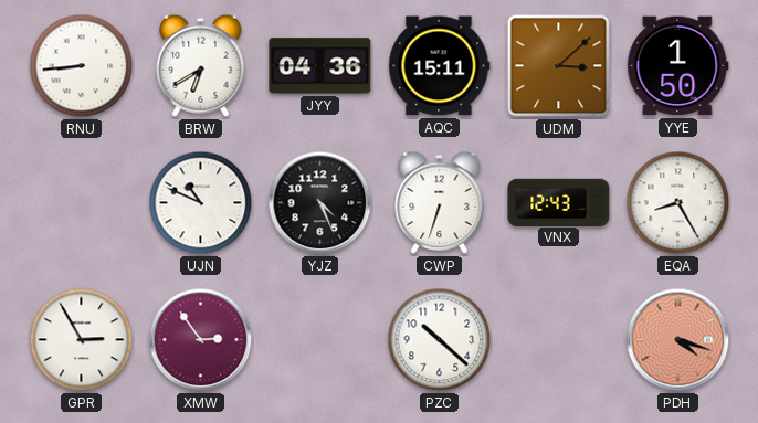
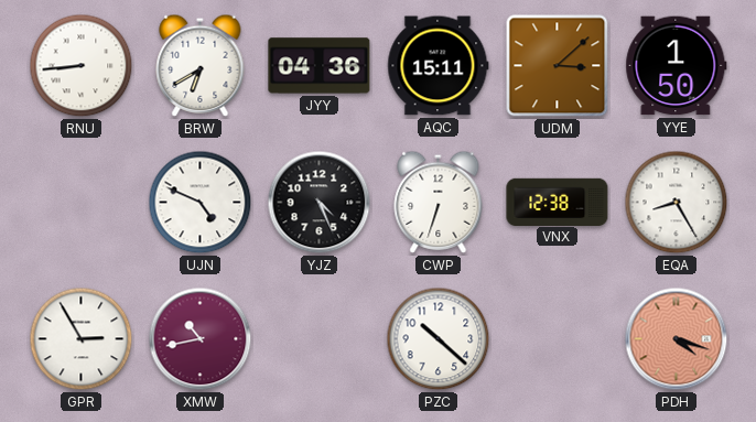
UJN: 10:49 -> 4:49 (201, 203)
VNX: 12:43 -> 12:38 (558, 202)
XMW: 2:54 -> 10:43 (201, 339)
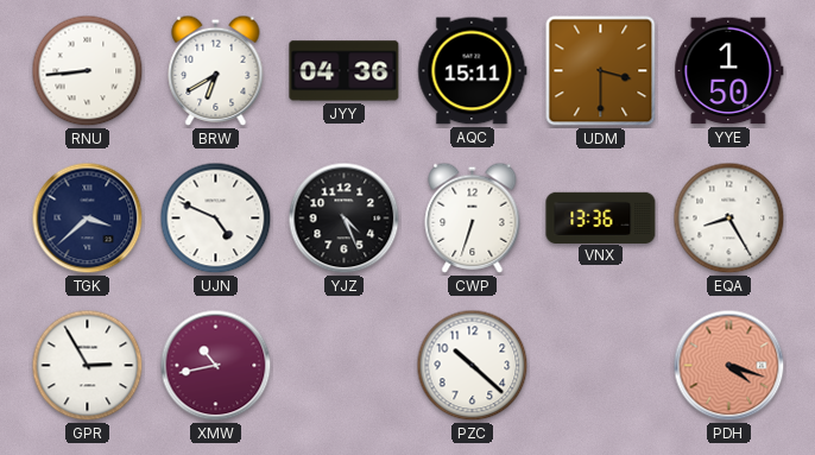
UDM: 3:08 -> 3:30 (601, 71)
TGK: none -> 3:38 (88, 219)
VNX: 12:38 -> 13:36 (601, 217)
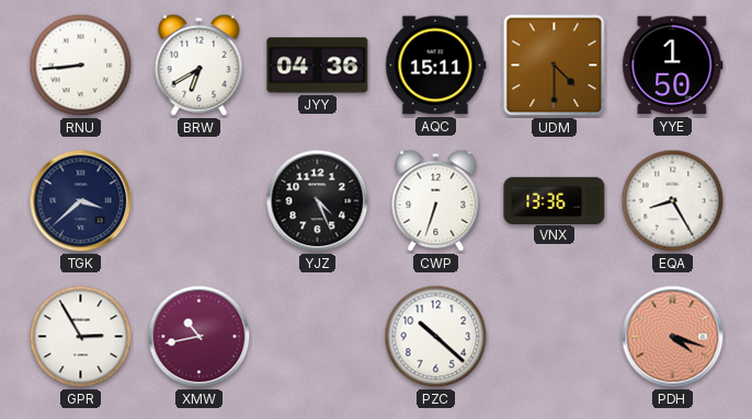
UDM: 3:30 -> 4:30 (555, 66)
UJN: 4:49 -> none (216, 219)
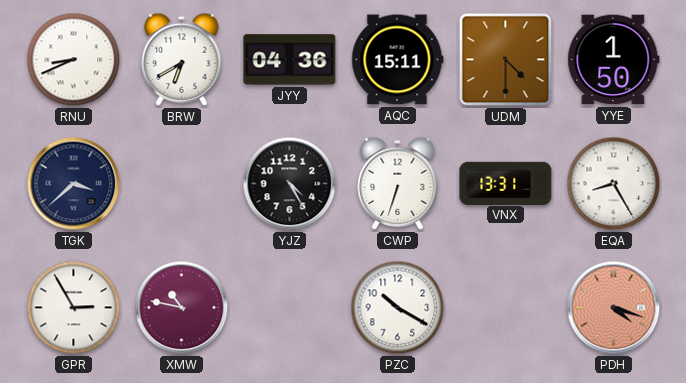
RNU: 8:44 -> 8:41 (74, 60)
YJZ: 4:26 -> 4:25 (290, 184)
VNX: 13:36 -> 13:31 (506, 183)
XMW: 10:43 -> 10:47 (182, 308)
PZC: 10:22 -> 10:20 (398, 308)
